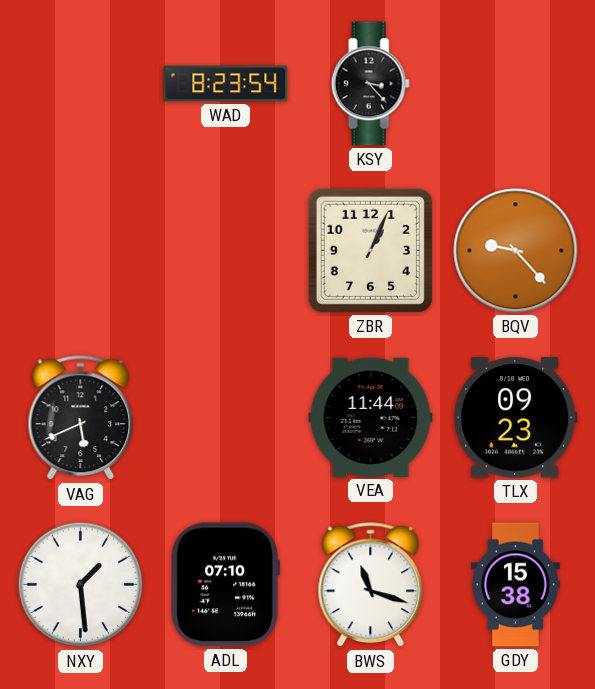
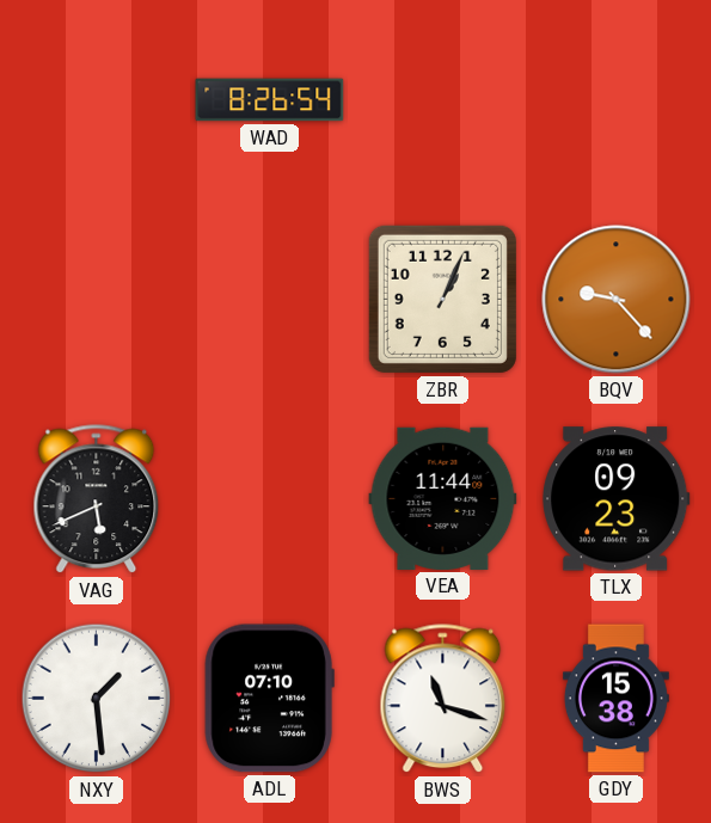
WAD: 8:23 -> 8:26 (270, 100)
KSY: 3:23 -> none (370, 84)
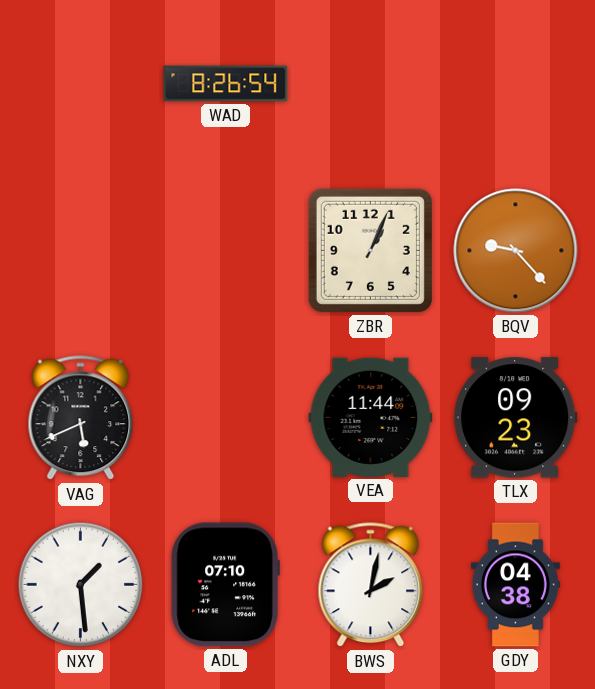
BWS: 11:18 -> 2:02 (371, 585)
GDY: 15:38 -> 04:38 (515, 585)
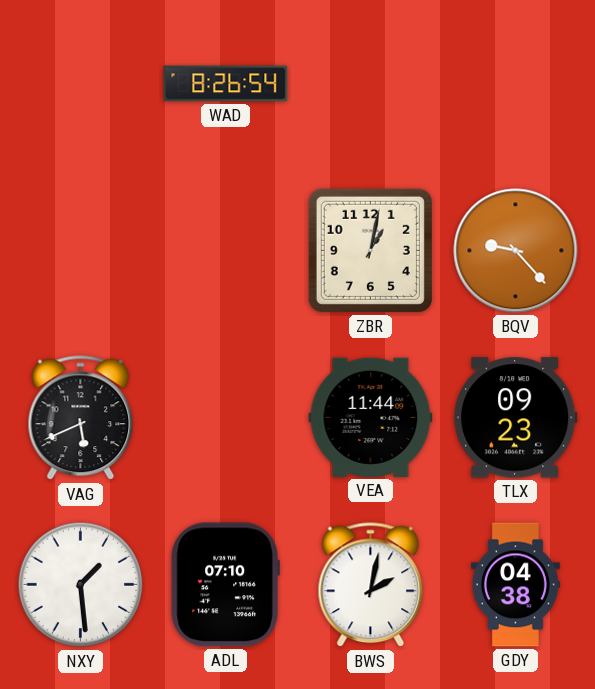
ZBR: 1:04 -> 1:02 (370, 250)
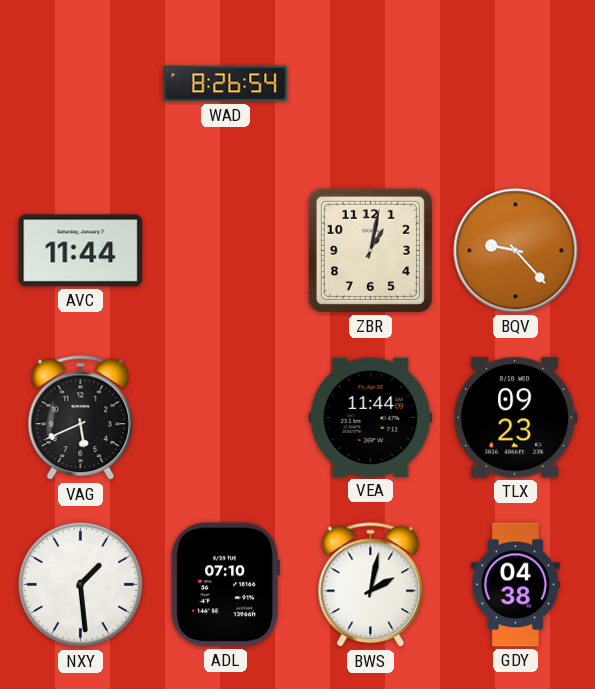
AVC: none -> 11:44 (81, 251)
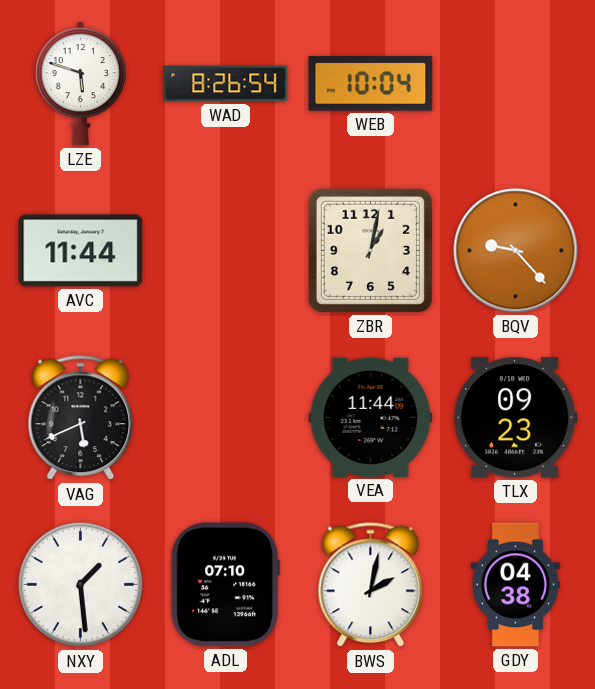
LZE: none -> 5:48 (80, 84)
WEB: none -> 10:04 (371, 84)
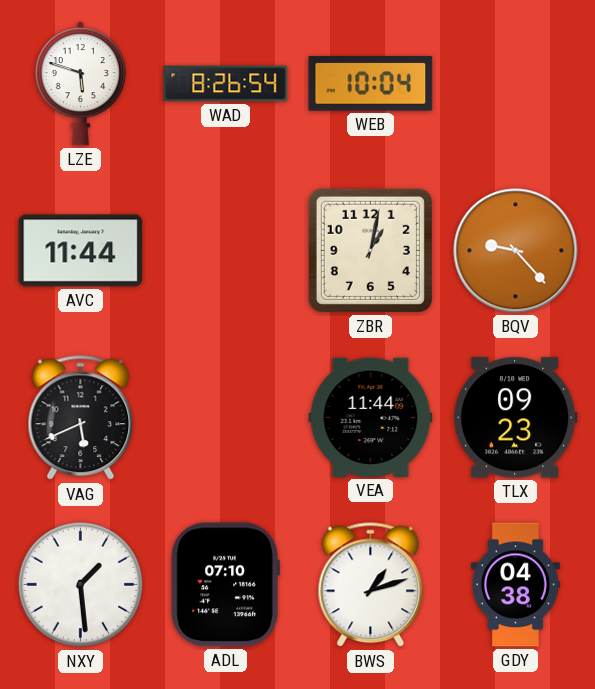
BWS: 2:02 -> 1:12 (371, 585)
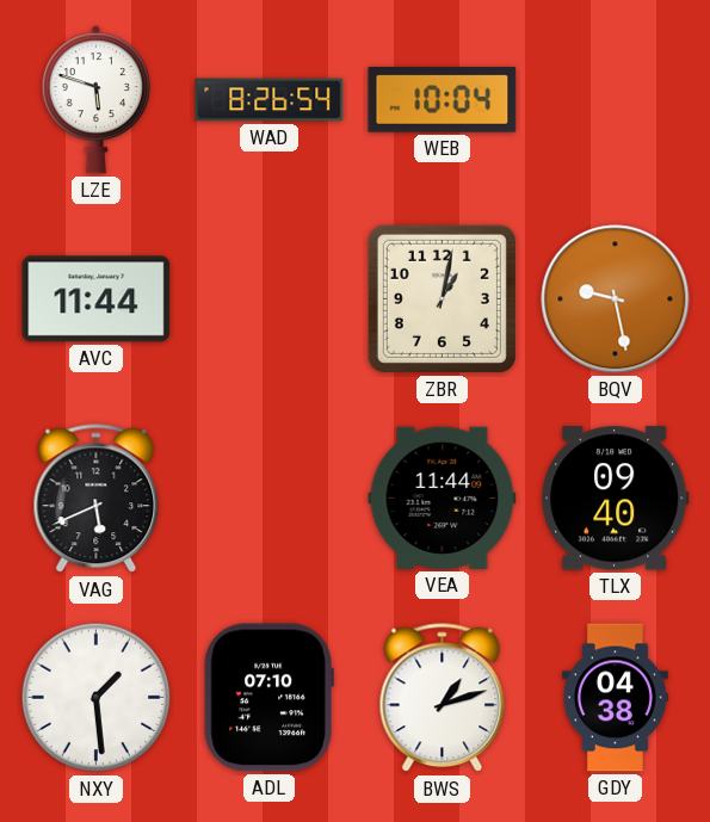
BQV: 9:23 -> 9:28 (616, 299)
TLX: 09:23 -> 09:40 (616, 499)
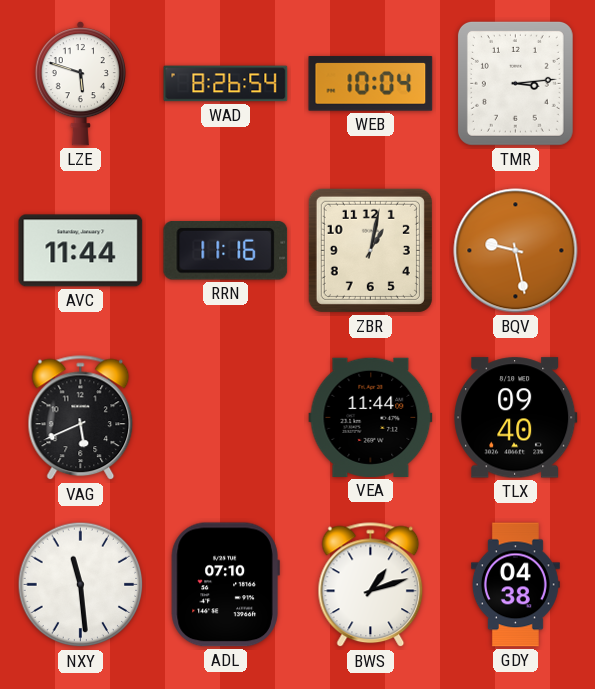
TMR: none -> 3:14 (515, 83)
RRN: none -> 11:16 (226, 251)
NXY: 1:29 -> 11:29 (81, 585)
